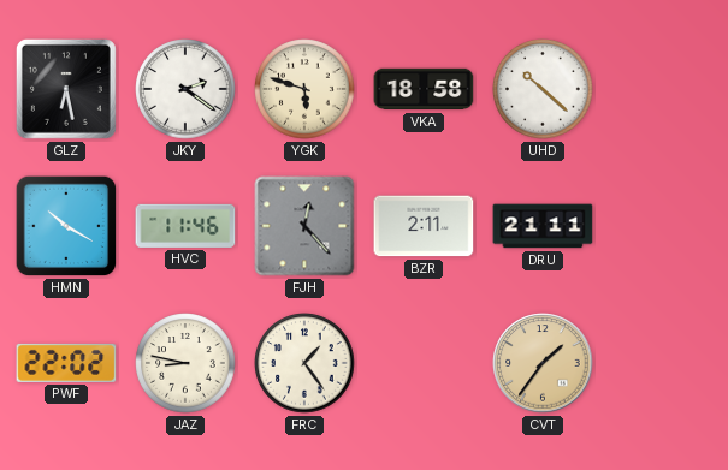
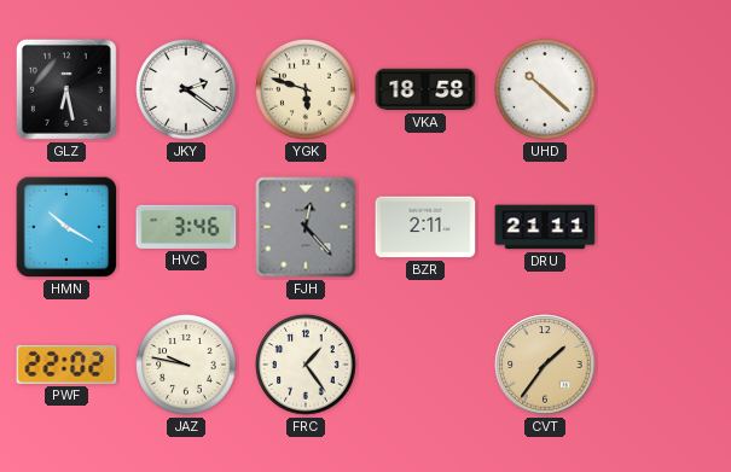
HVC: 11:46 -> 3:46 (186, 227)
JAZ: 8:47 -> 9:47 (186, 365)
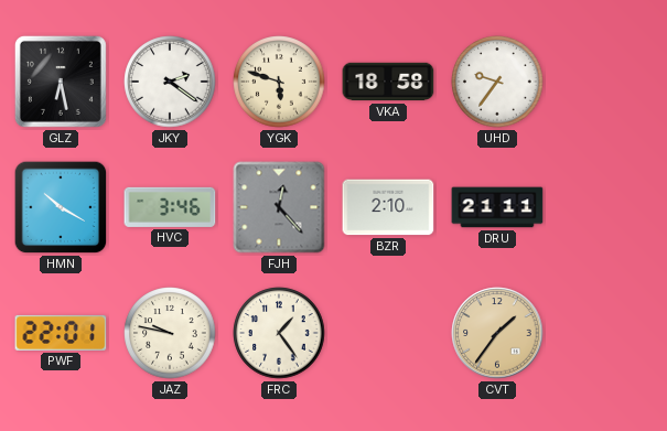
UHD: 10:22 -> 9:36 (497, 82)
BZR: 2:11 -> 2:10 (388, 207)
PWF: 22:02 -> 22:01 (61, 333)
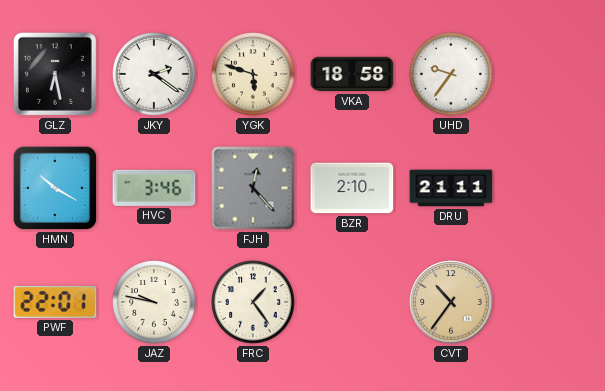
CVT: 1:36 -> 10:36 (451, 302)
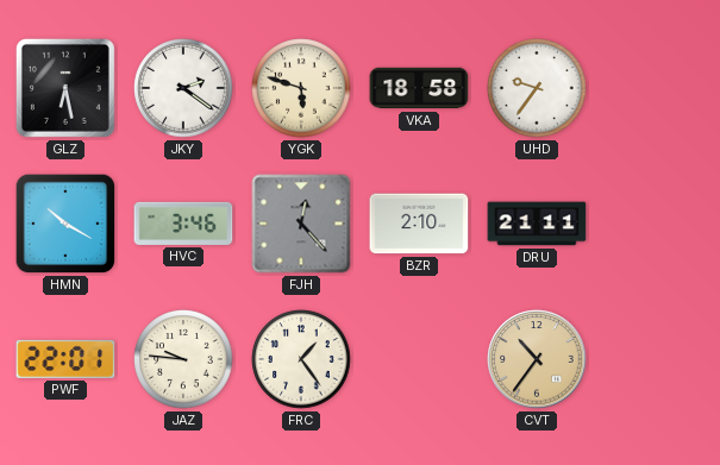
JAZ: 9:47 -> 9:46 (183, 359)
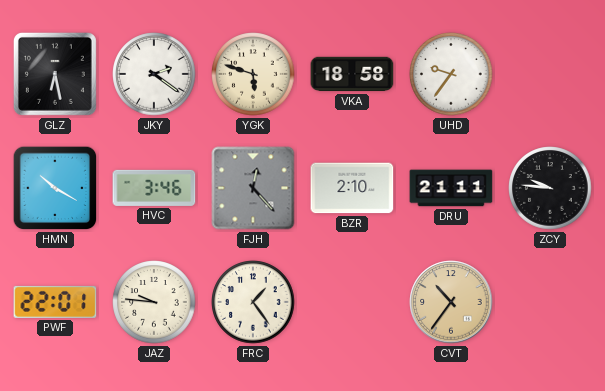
ZCY: none -> 9:46 (550, 188)
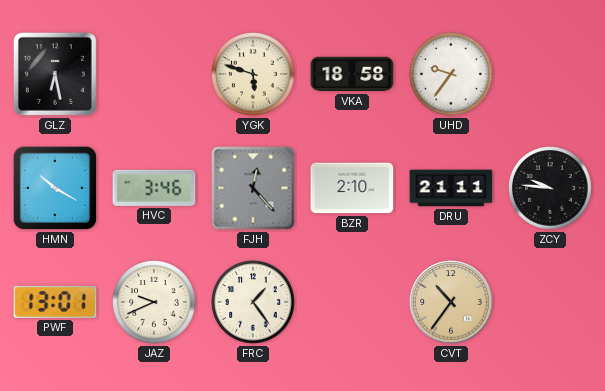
JKY: 2:21 -> none (154, 74)
PWF: 22:01 -> 13:01 (55, 302)
JAZ: 9:46 -> 9:41 (154, 302)
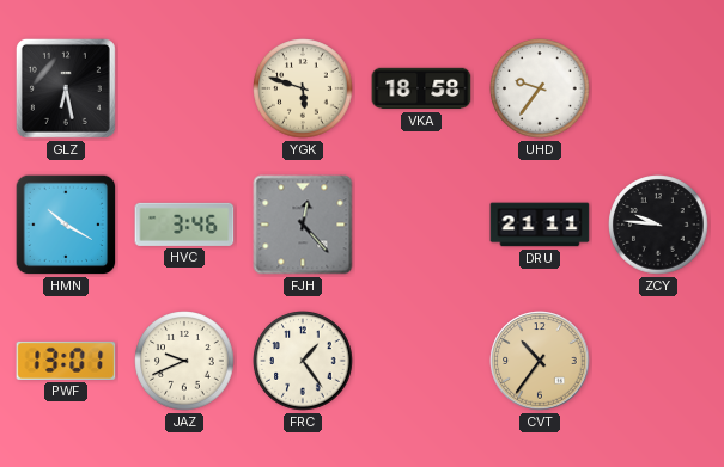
BZR: 2:10 -> none (352, 188)
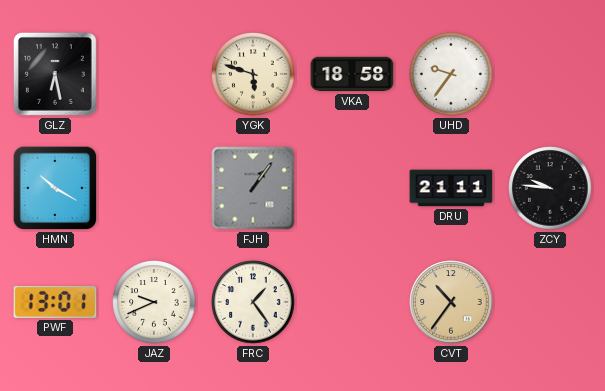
HVC: 3:46 -> none (184, 225)
FJH: 12:23 -> 1:06 (253, 188)
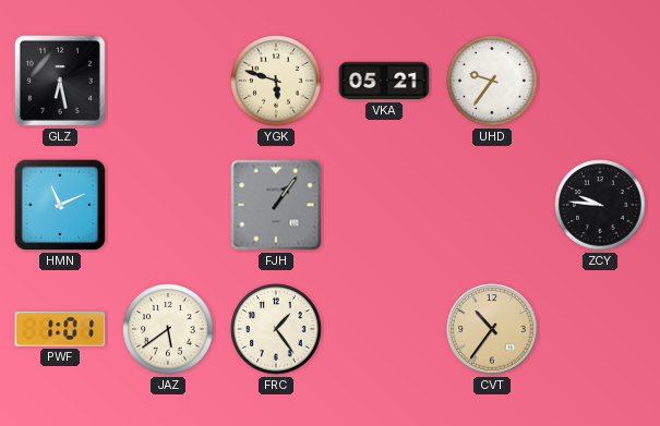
VKA: 18:58 -> 05:21 (384, 81)
HMN: 10:20 -> 11:11 (60, 205)
DRU: 21:11 -> none (451, 188)
PWF: 13:01 -> 1:01 (60, 329)
JAZ: 9:41 -> 5:39 (168, 329)
